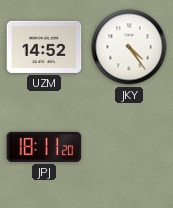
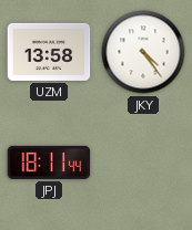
UZM: 14:52 -> 13:58 (49, 52)
JPJ: 18:11:20 -> 18:11:44 (49, 163)
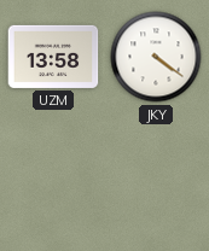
JKY: 4:24 -> 4:21 (156, 57)
JPJ: 18:11 -> none (49, 163)
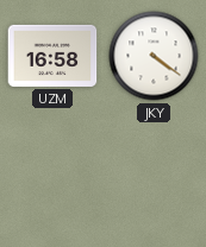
UZM: 13:58 -> 16:58 (52, 56)
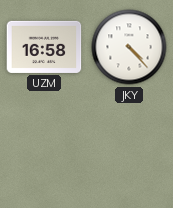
JKY: 4:21 -> 4:23 (129, 47)
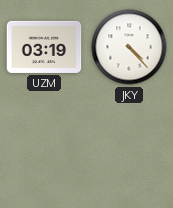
UZM: 16:58 -> 03:19 (44, 47)
